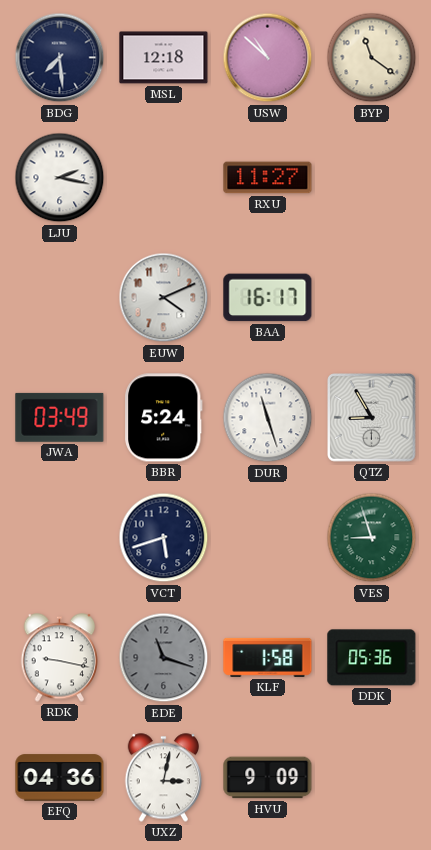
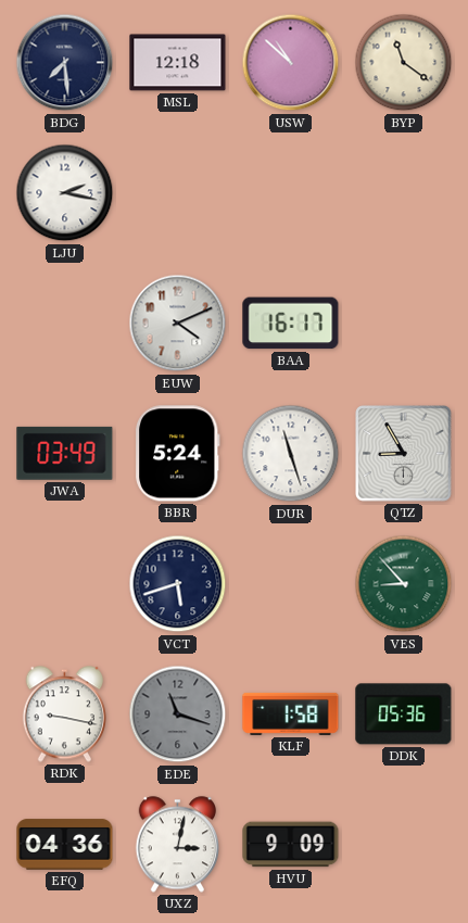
RXU: 11:27 -> none (268, 178)
VES: 8:57 -> 8:53 (404, 584)
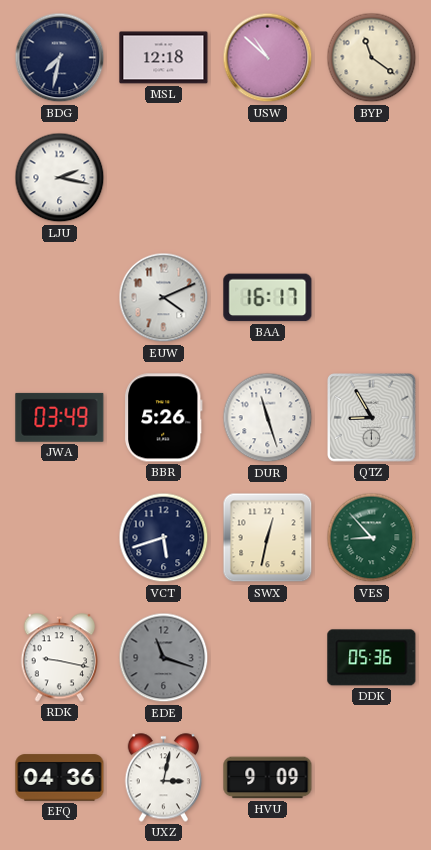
BDG: 7:29 -> 7:32 (60, 58)
BBR: 5:24 -> 5:26 (164, 418)
SWX: none -> 12:32 (268, 538)
KLF: 1:58 -> none (291, 713)
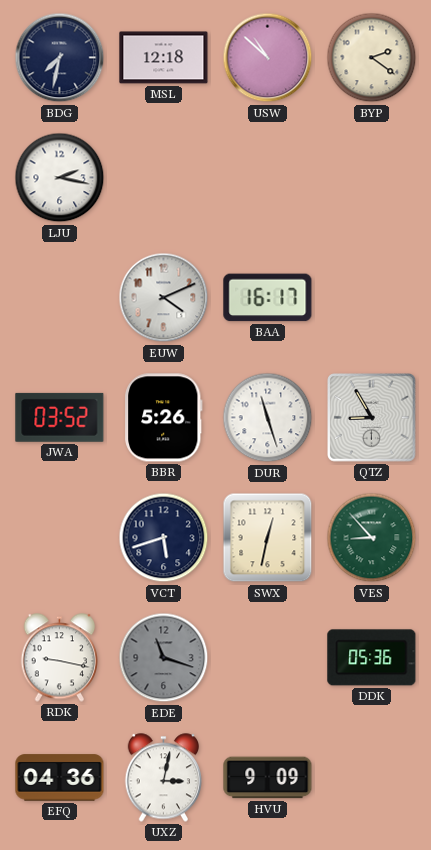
BYP: 11:21 -> 2:21 (372, 58)
JWA: 03:49 -> 03:52 (60, 417)
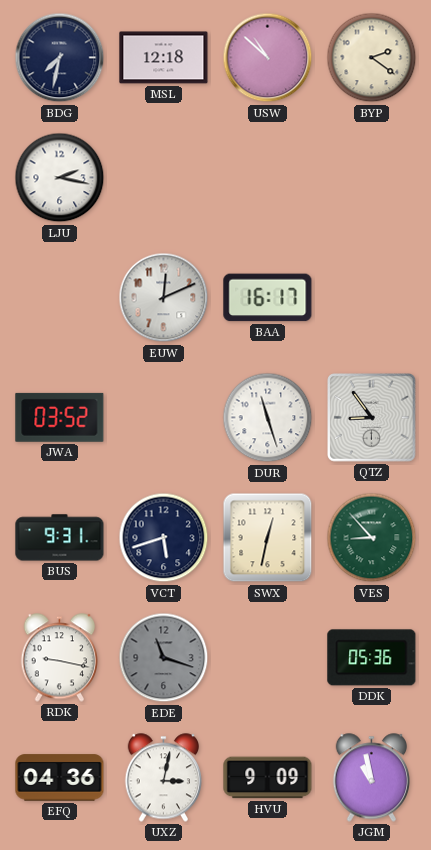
EUW: 4:11 -> 12:11 (164, 298)
BBR: 5:26 -> none (164, 418)
QTZ: 8:55 -> 8:54 (372, 418)
BUS: none -> 9:31 (60, 538)
JGM: none -> 10:58 (372, 778)
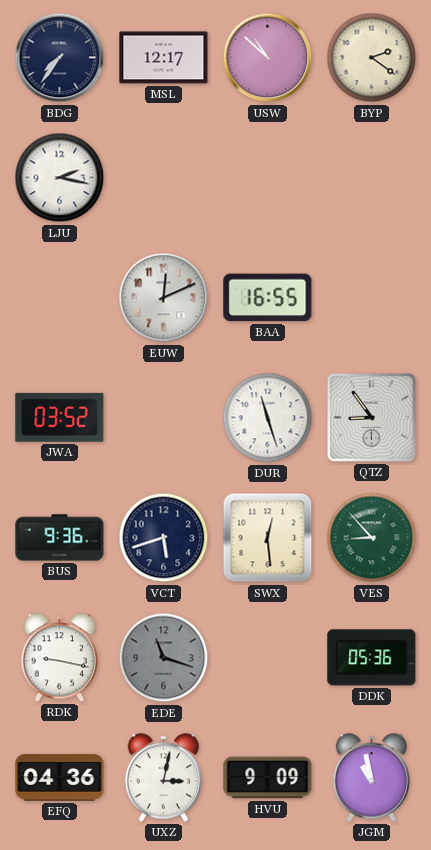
BDG: 7:32 -> 7:36 (60, 58)
MSL: 12:18 -> 12:17 (164, 58)
BAA: 16:17 -> 16:55 (268, 298)
BUS: 9:31 -> 9:36 (60, 538)
SWX: 12:32 -> 12:29 (268, 538)
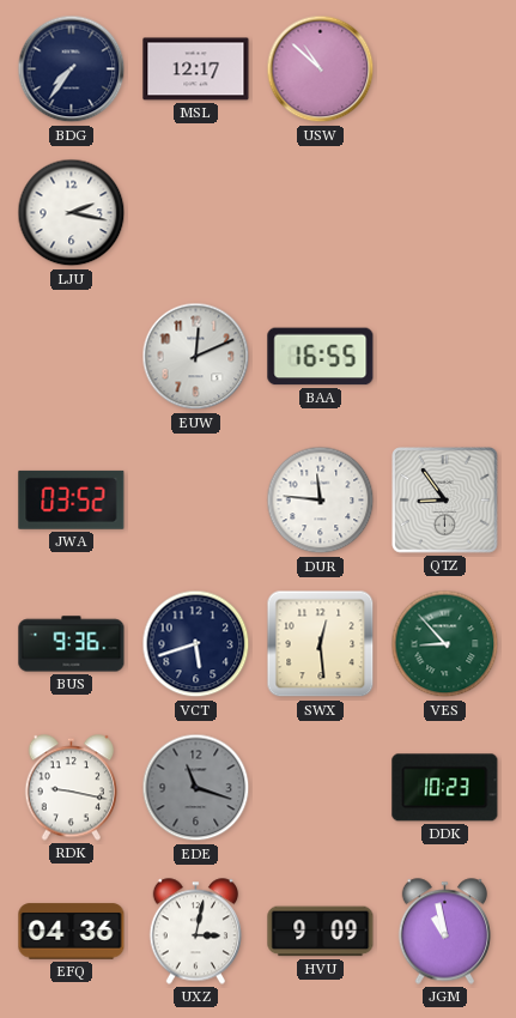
BYP: 2:21 -> none (372, 58)
DUR: 11:27 -> 11:46 (321, 501)
DDK: 05:36 -> 10:23 (445, 788)
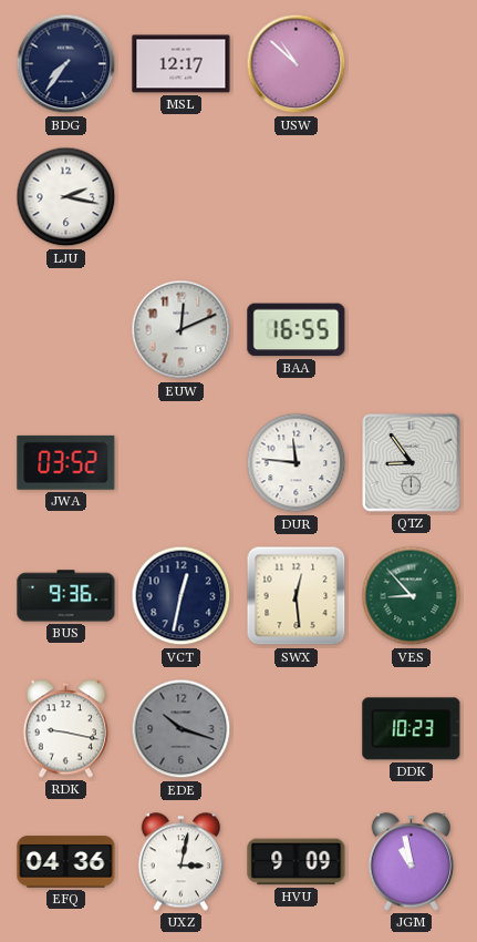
VCT: 5:42 -> 12:32 (182, 596)
EDE: 11:18 -> 10:18 (182, 729)
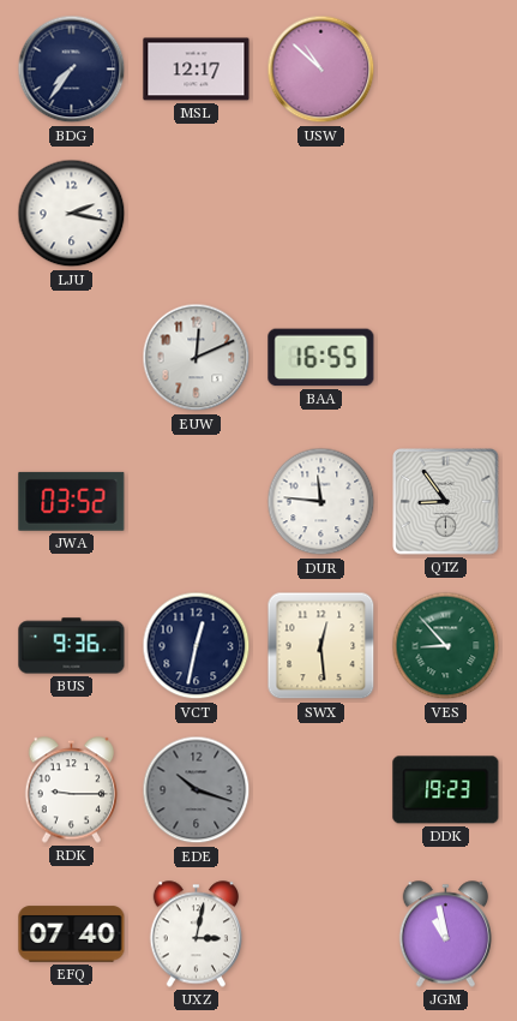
RDK: 9:17 -> 9:15 (72, 790)
DDK: 10:23 -> 19:23 (446, 790)
EFQ: 04:36 -> 07:40 (72, 935)
HVU: 9:09 -> none (297, 862)
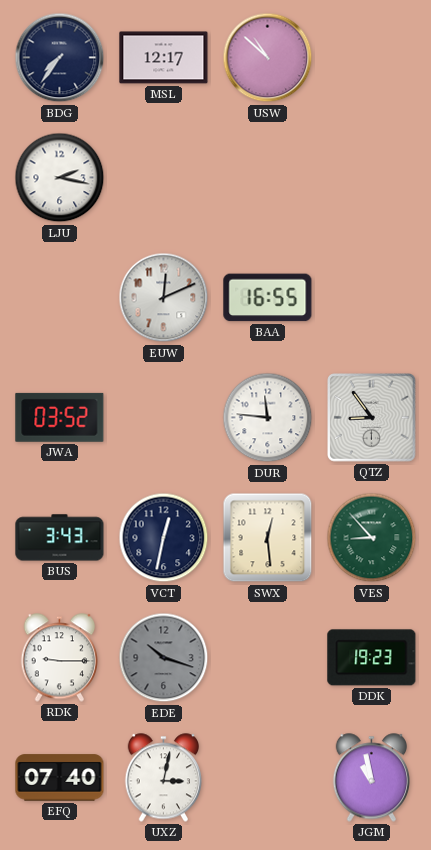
BUS: 9:36 -> 3:43 (60, 538)
